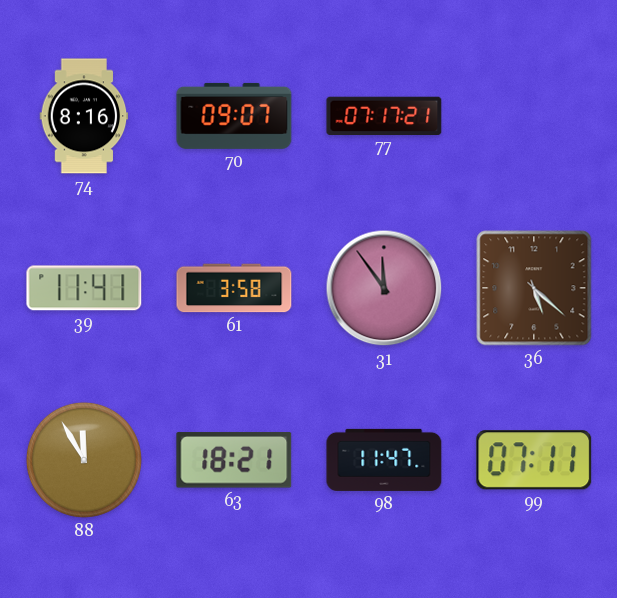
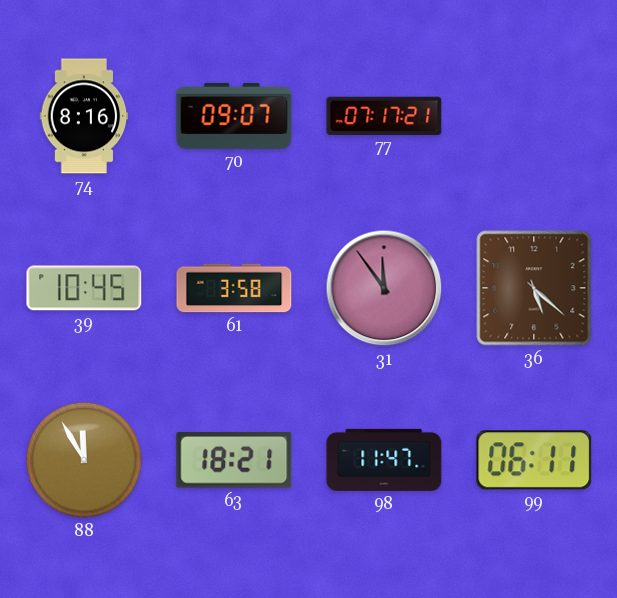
39: 11:41 -> 10:45 (84, 288)
99: 07:11 -> 06:11 (534, 460)
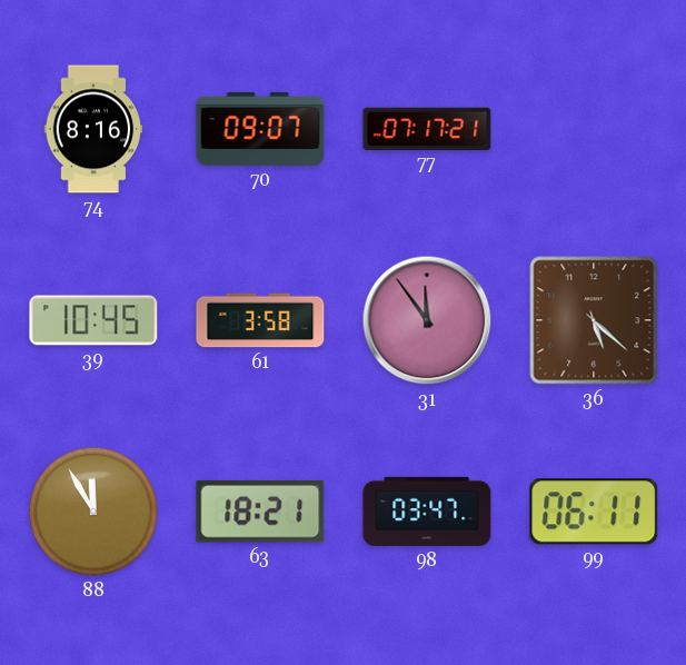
98: 11:47 -> 03:47 (427, 512)
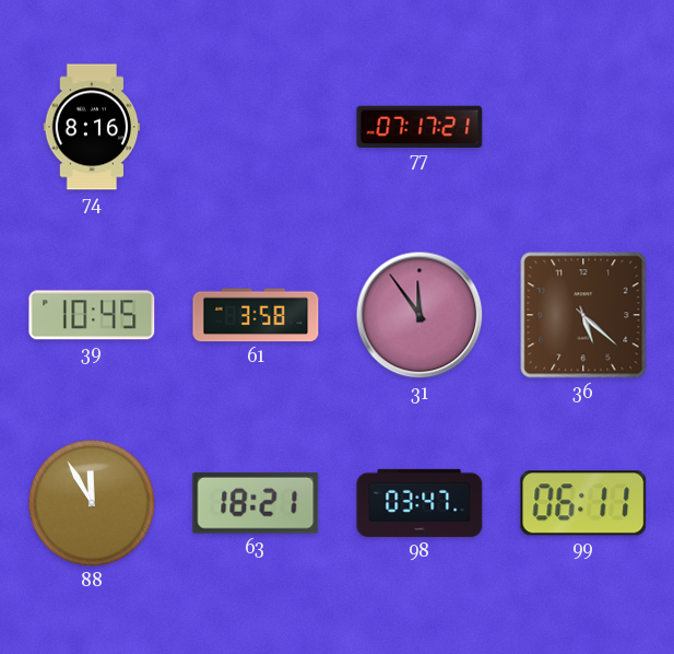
70: 09:07 -> none (260, 129)
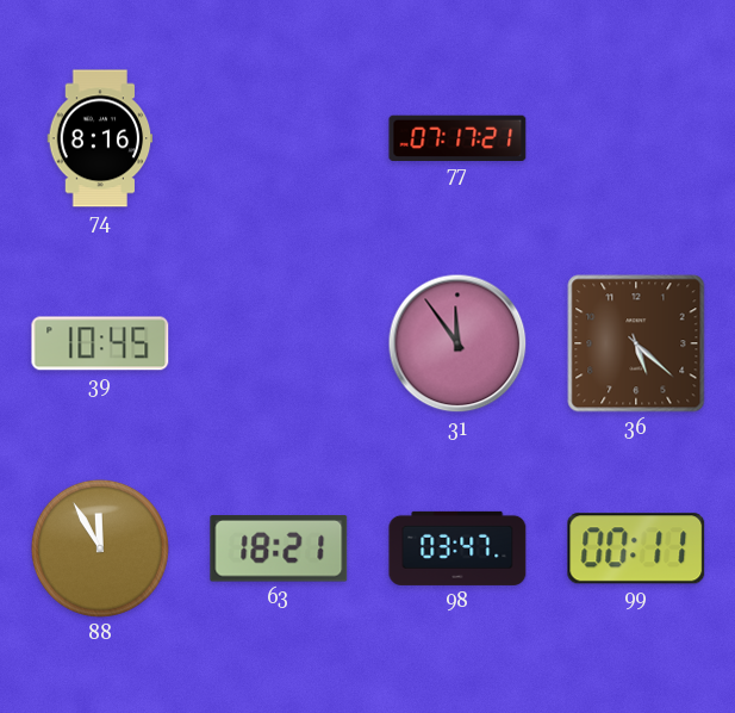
61: 3:58 -> none (256, 315)
99: 06:11 -> 00:11 (636, 548)
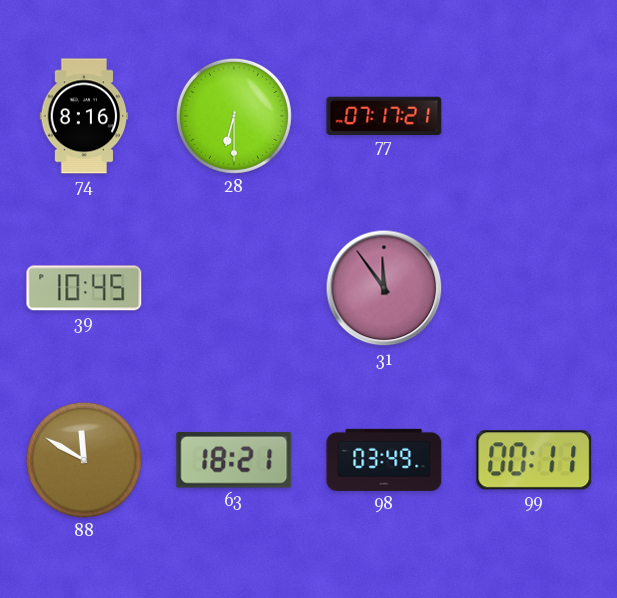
28: none -> 6:30 (234, 116)
36: 5:22 -> none (636, 343)
88: 11:55 -> 11:50 (84, 460)
98: 03:47 -> 03:49 (384, 460)
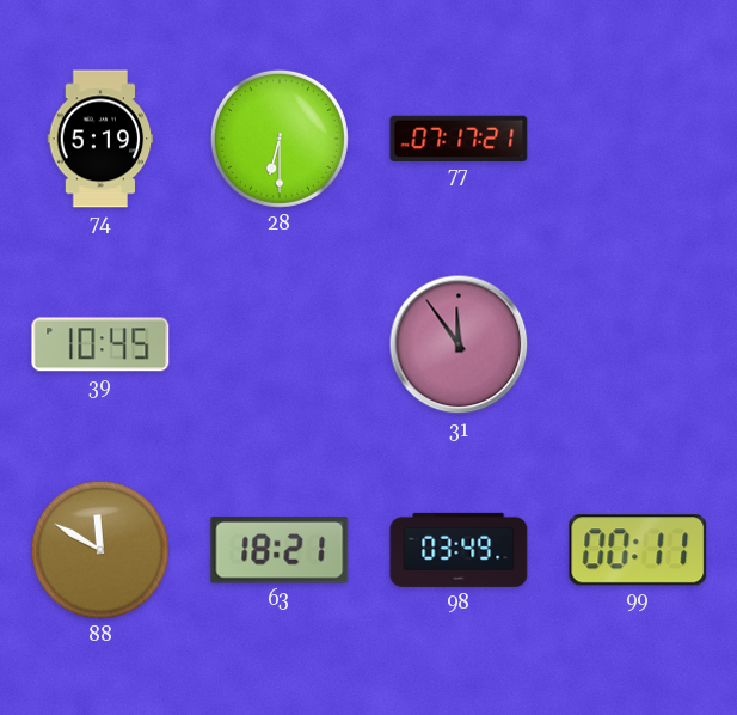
74: 8:16 -> 5:19 (100, 139)
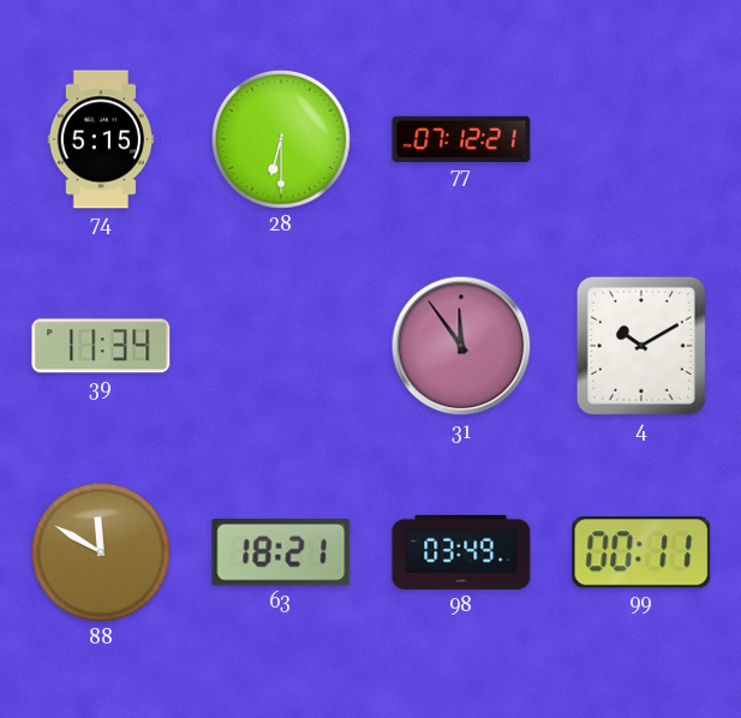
74: 5:19 -> 5:15 (101, 139)
77: 07:17 -> 07:12 (461, 138)
39: 10:45 -> 11:34 (101, 346)
4: none -> 10:10 (641, 346)
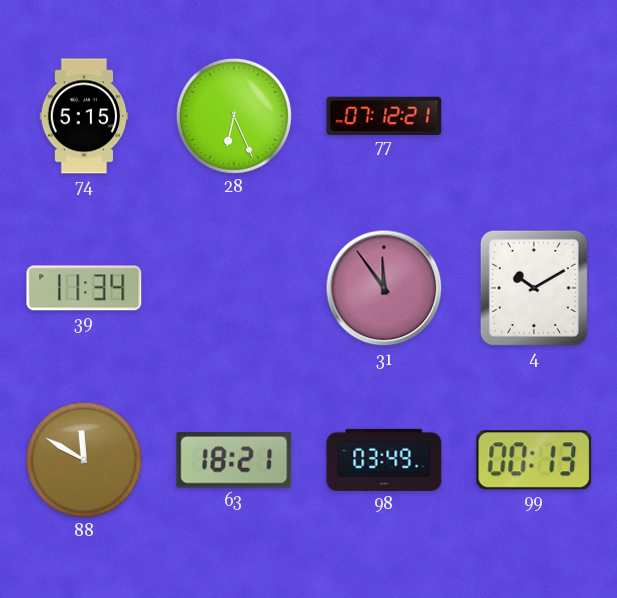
28: 6:30 -> 6:26 (234, 116)
99: 00:11 -> 00:13 (534, 460)
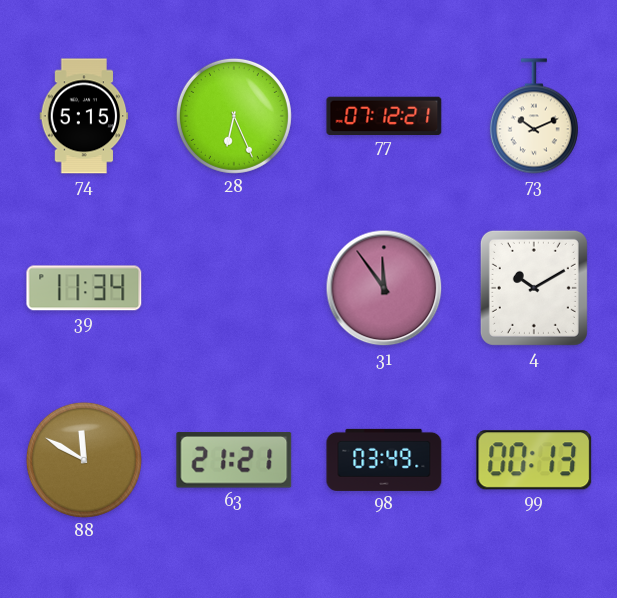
73: none -> 10:11 (534, 116)
63: 18:21 -> 21:21 (234, 460)
